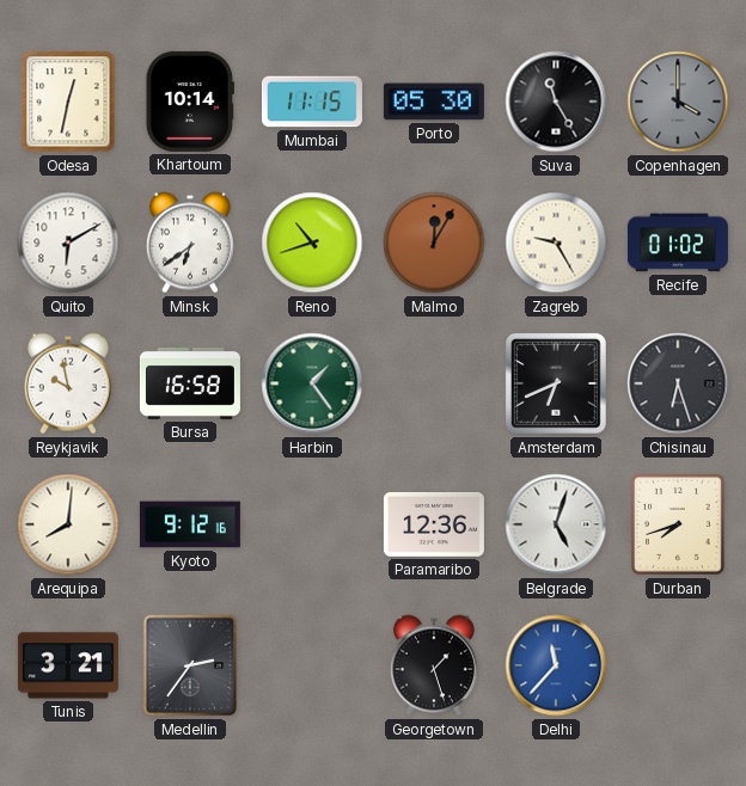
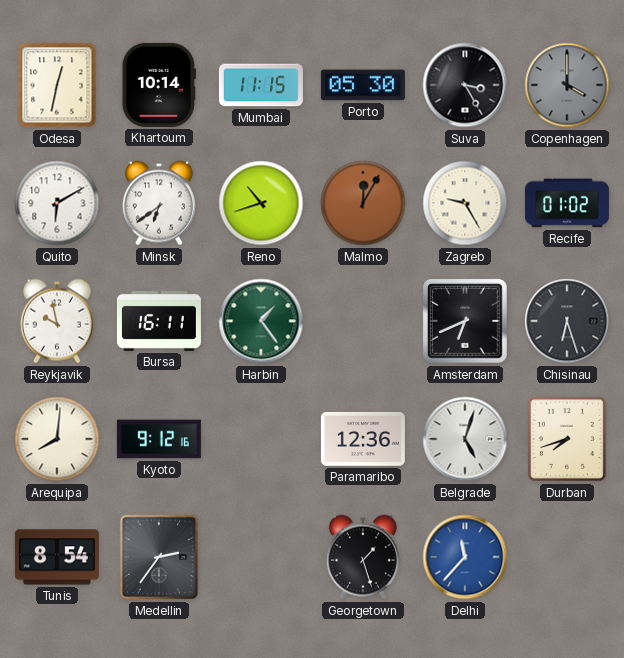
Suva: 11:25 -> 3:25 (465, 85)
Bursa: 16:58 -> 16:11 (159, 321)
Tunis: 3:21 -> 8:54 (57, 557)
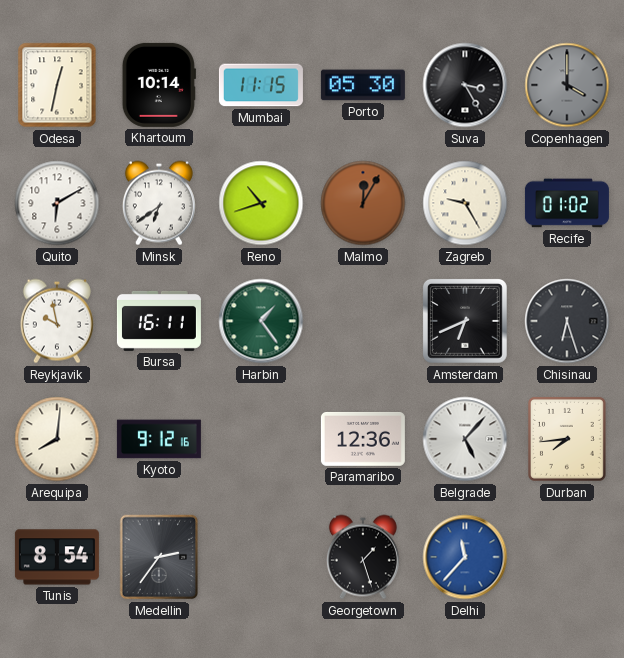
Belgrade: 5:03 -> 5:07 (465, 439)
Durban: 7:42 -> 7:44 (567, 439)
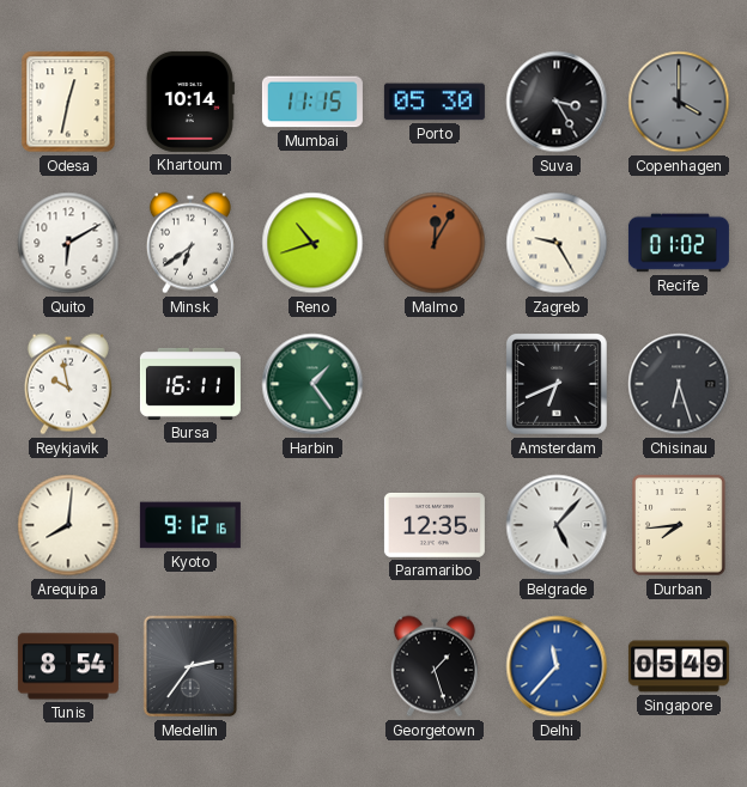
Paramaribo: 12:36 -> 12:35 (435, 525)
Singapore: none -> 05:49 (679, 666)
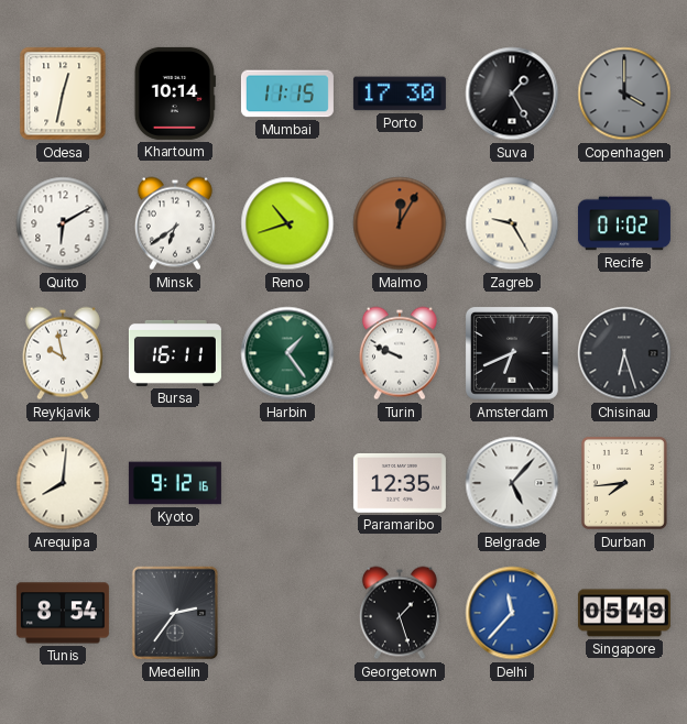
Porto: 05:30 -> 17:30 (400, 94)
Suva: 3:25 -> 1:25 (512, 94)
Turin: none -> 9:49 (400, 353)
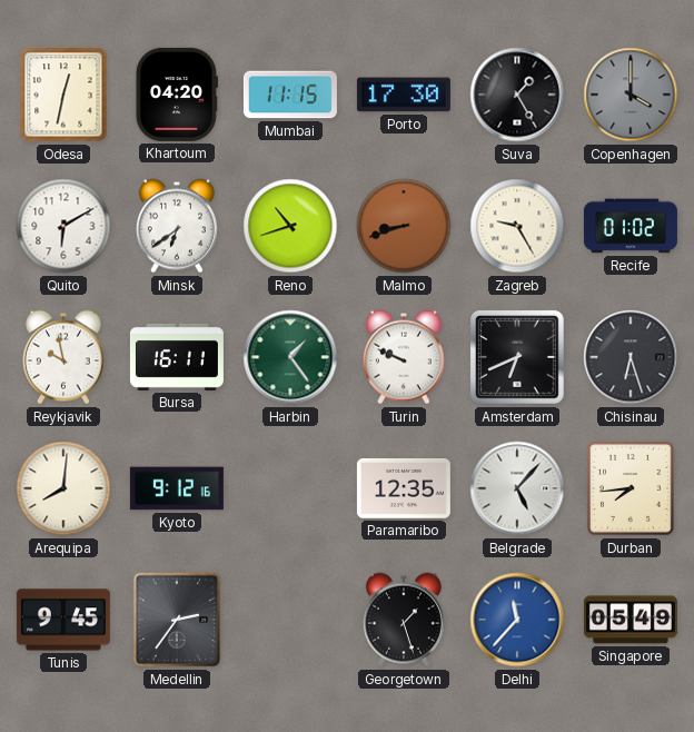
Khartoum: 10:14 -> 04:20 (177, 95)
Malmo: 12:05 -> 8:42 (404, 226)
Tunis: 8:54 -> 9:45 (63, 620)
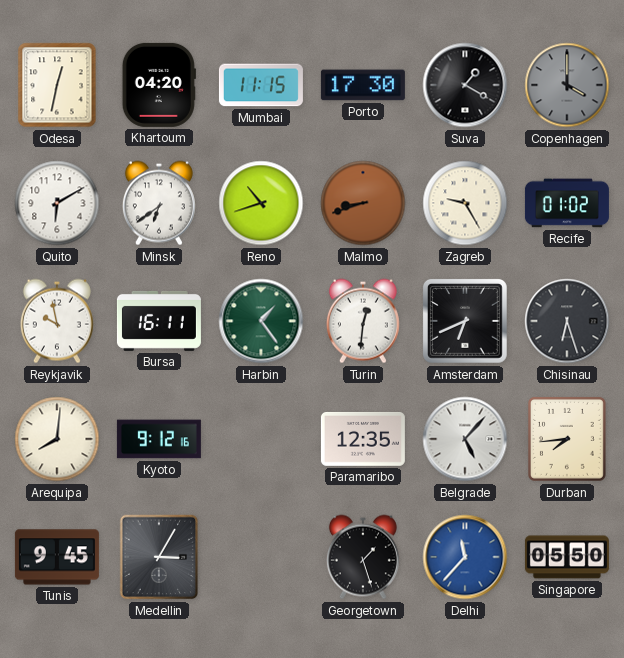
Suva: 1:25 -> 1:20 (465, 85)
Turin: 9:49 -> 12:31 (363, 321)
Medellin: 2:36 -> 3:05 (159, 557)
Singapore: 05:49 -> 05:50 (567, 557)
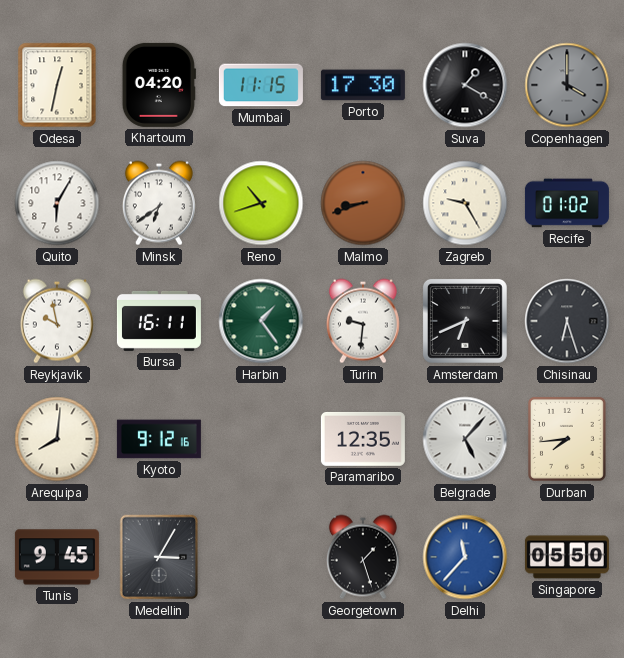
Quito: 6:10 -> 6:05 (57, 203)
Turin: 12:31 -> 9:31 (363, 321)
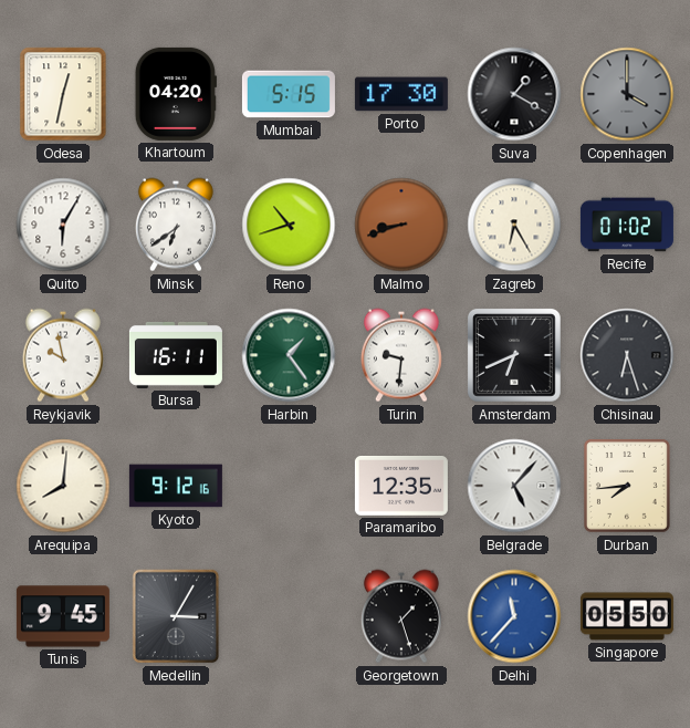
Mumbai: 11:15 -> 5:15 (289, 94)
Zagreb: 9:25 -> 6:25 (514, 225)
